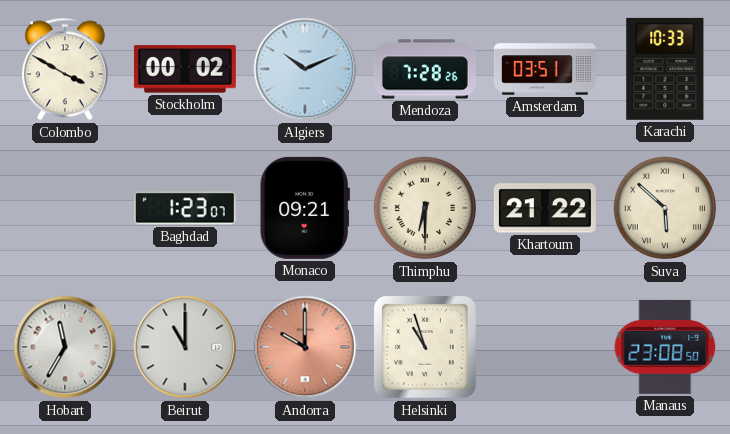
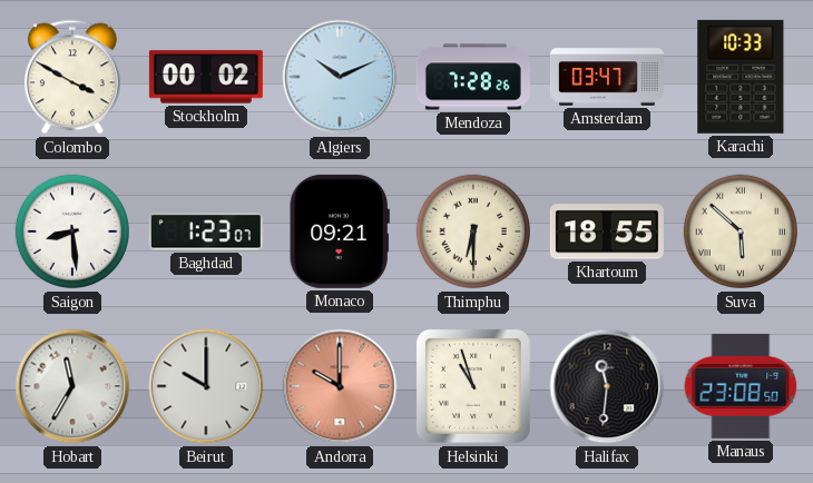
Amsterdam: 03:51 -> 03:47 (607, 77)
Saigon: none -> 8:29 (72, 231)
Khartoum: 21:22 -> 18:55 (607, 231)
Beirut: 11:00 -> 10:00 (206, 386)
Halifax: none -> 11:31 (607, 386)
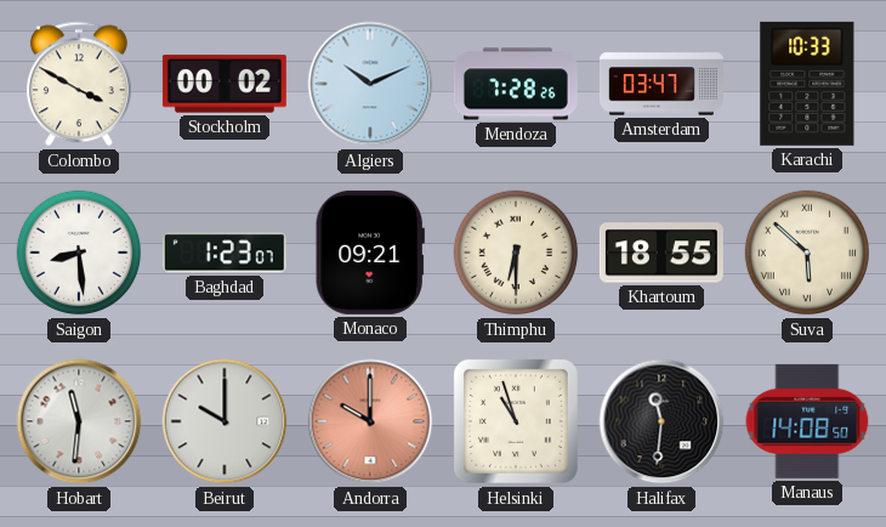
Hobart: 11:35 -> 11:31 (79, 421)
Manaus: 23:08 -> 14:08 (807, 421)
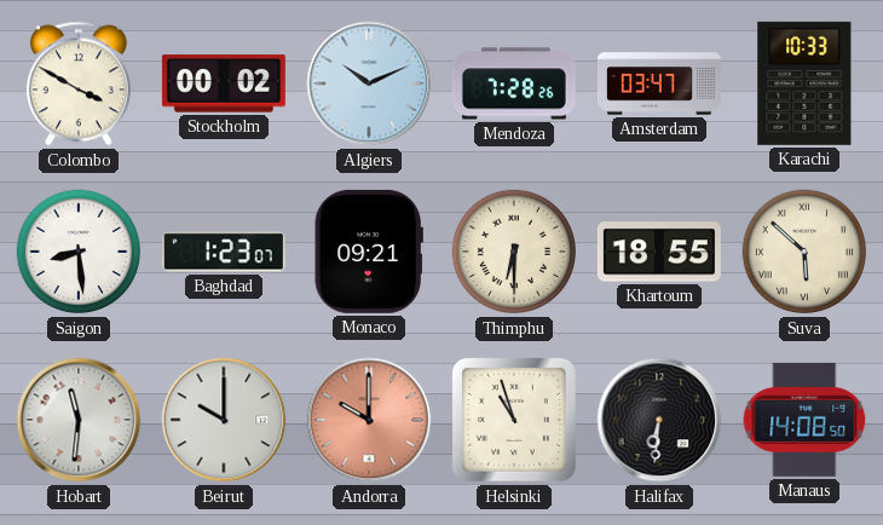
Halifax: 11:31 -> 6:31 (659, 420)
